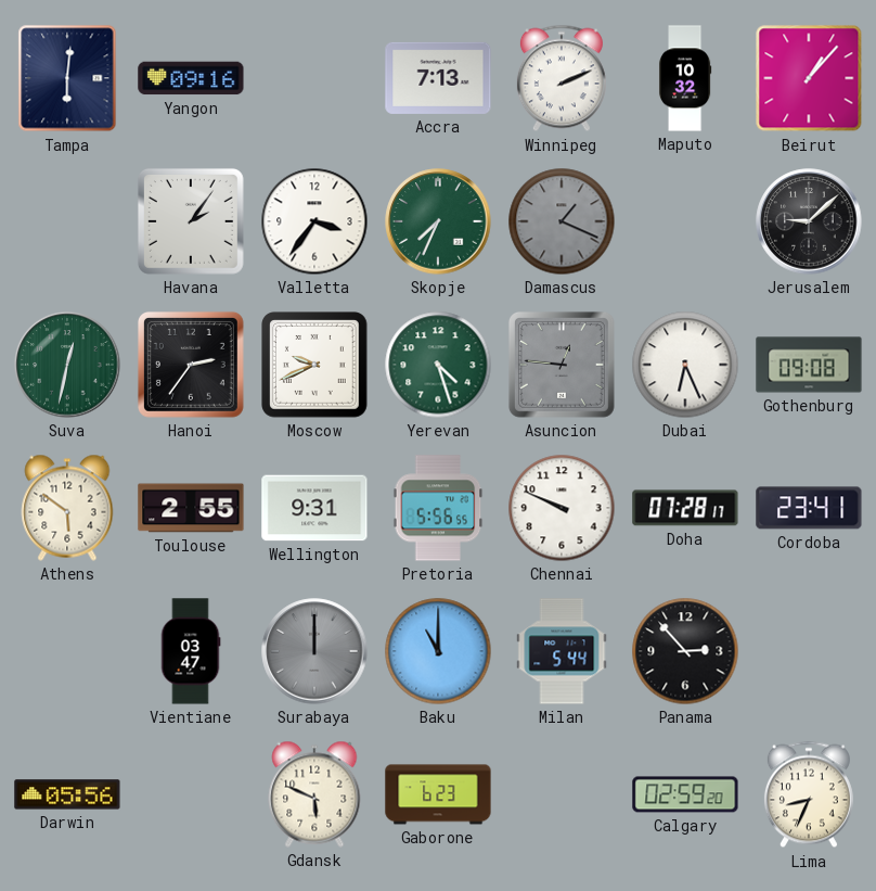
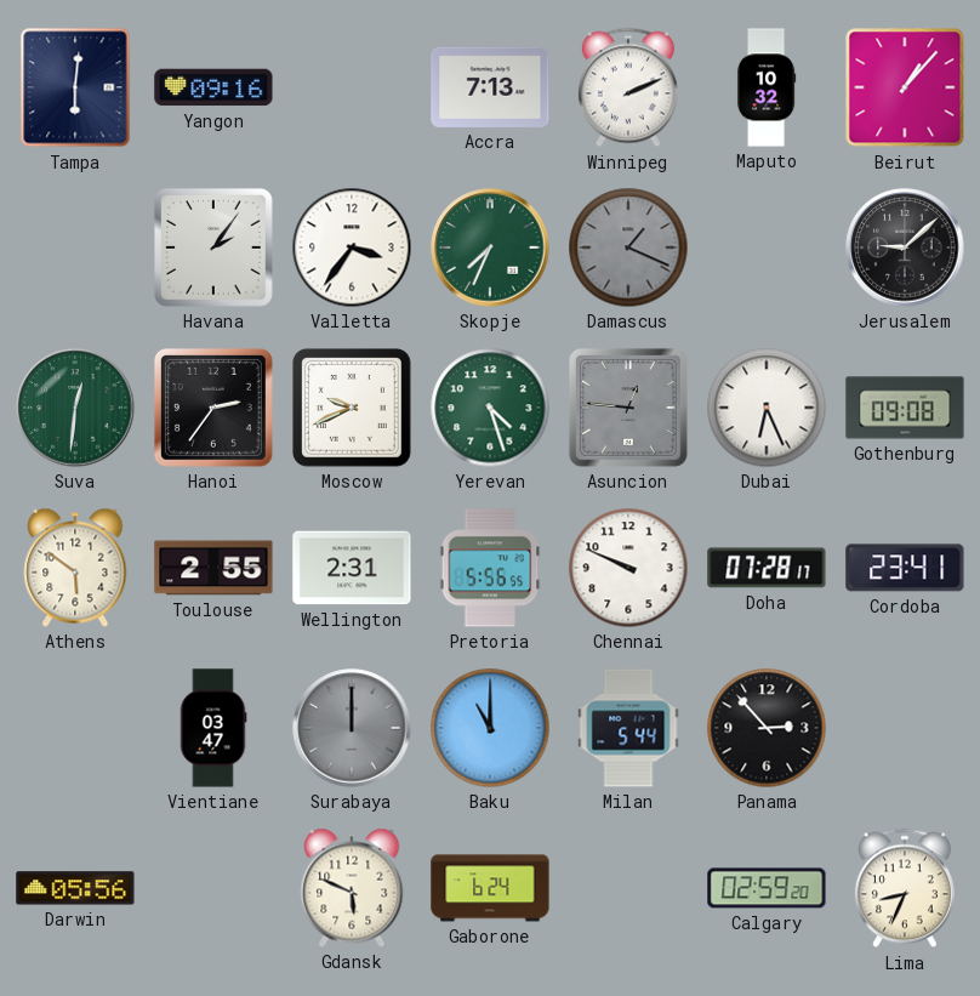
Suva: 12:32 -> 12:31 (75, 408)
Wellington: 9:31 -> 2:31 (352, 568)
Gaborone: 6:23 -> 6:24 (490, 888)
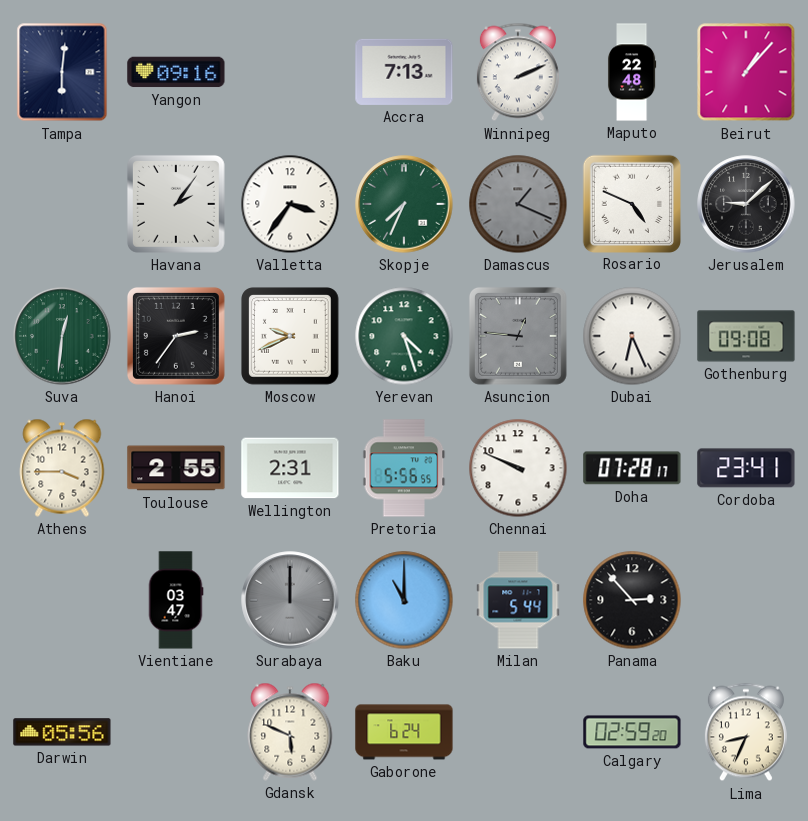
Maputo: 10:32 -> 22:48 (632, 72)
Rosario: none -> 4:49 (631, 203)
Athens: 5:51 -> 3:45 (62, 468)
